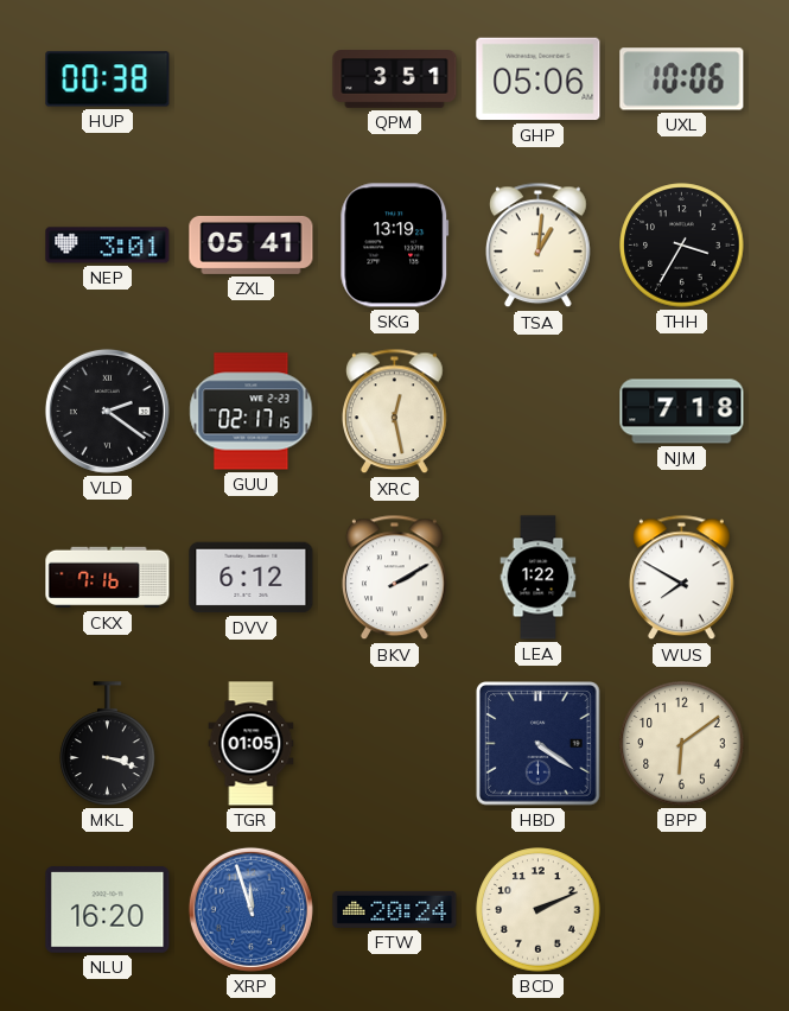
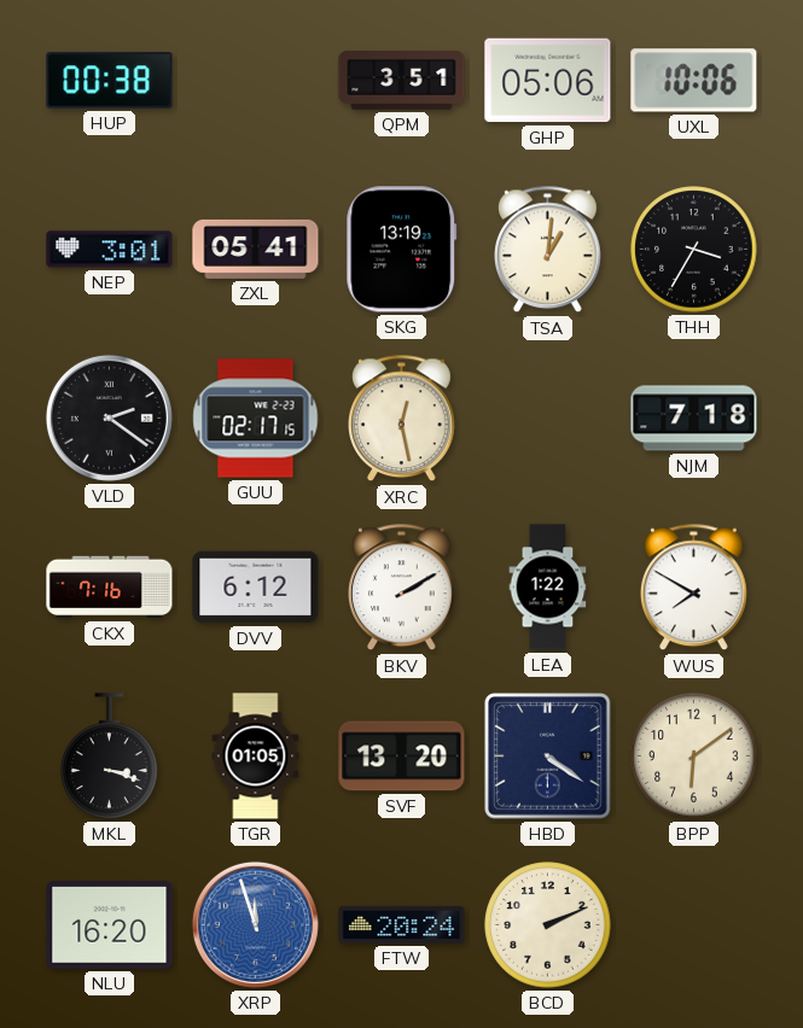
SVF: none -> 13:20 (402, 757)
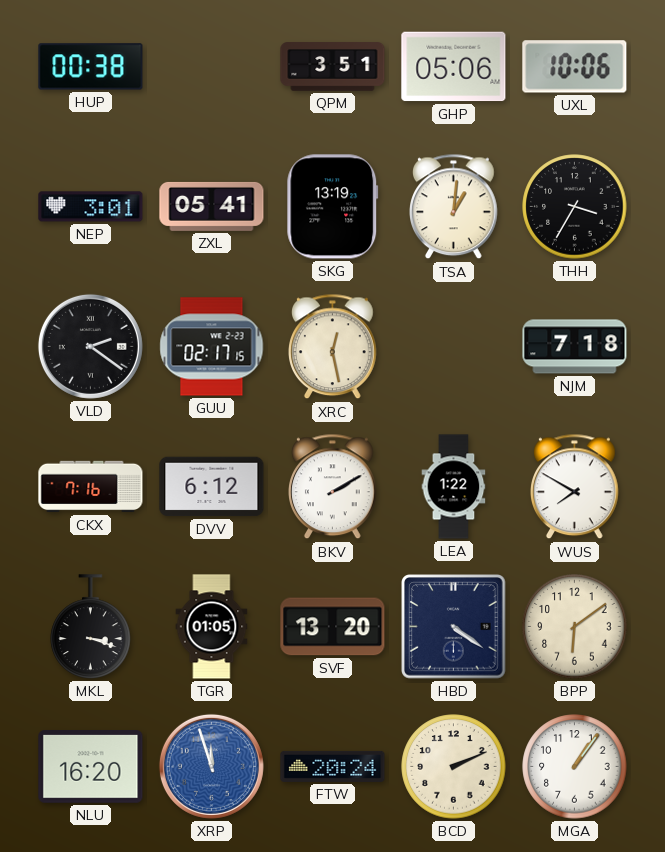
MGA: none -> 1:06 (575, 767)
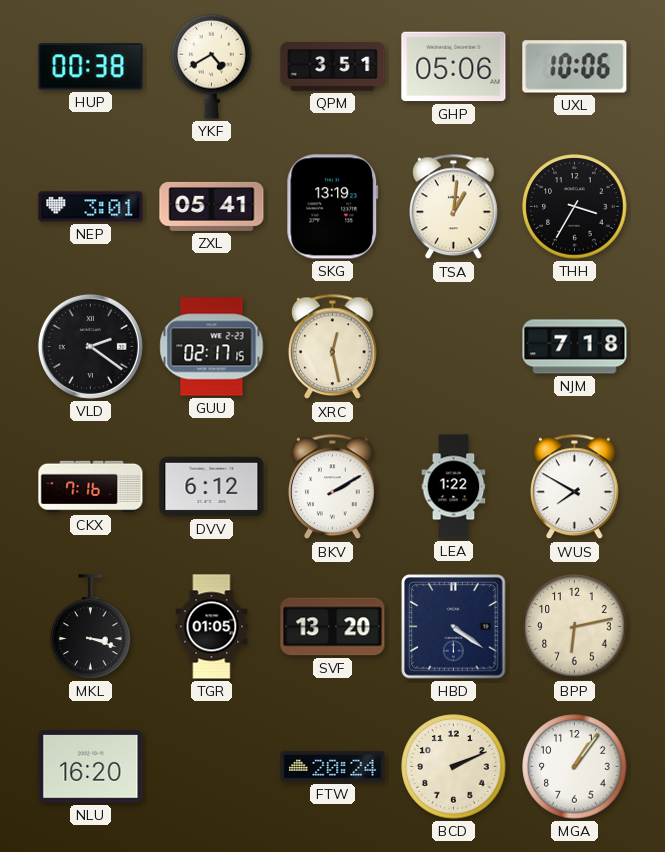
YKF: none -> 4:40 (212, 66)
BPP: 6:09 -> 6:13 (575, 627)
XRP: 11:57 -> none (211, 766)
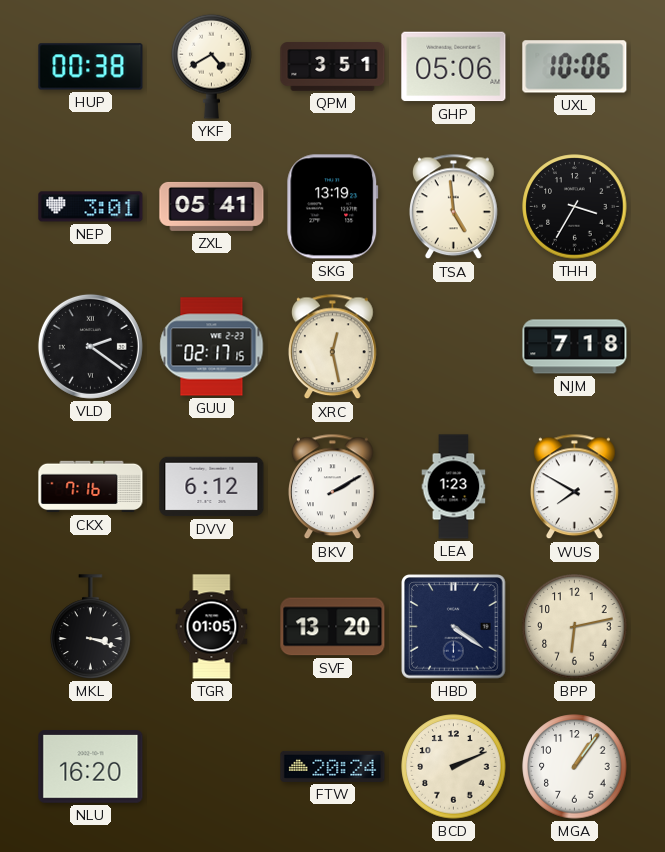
TSA: 1:01 -> 4:59 (454, 207)
LEA: 1:22 -> 1:23 (454, 487)
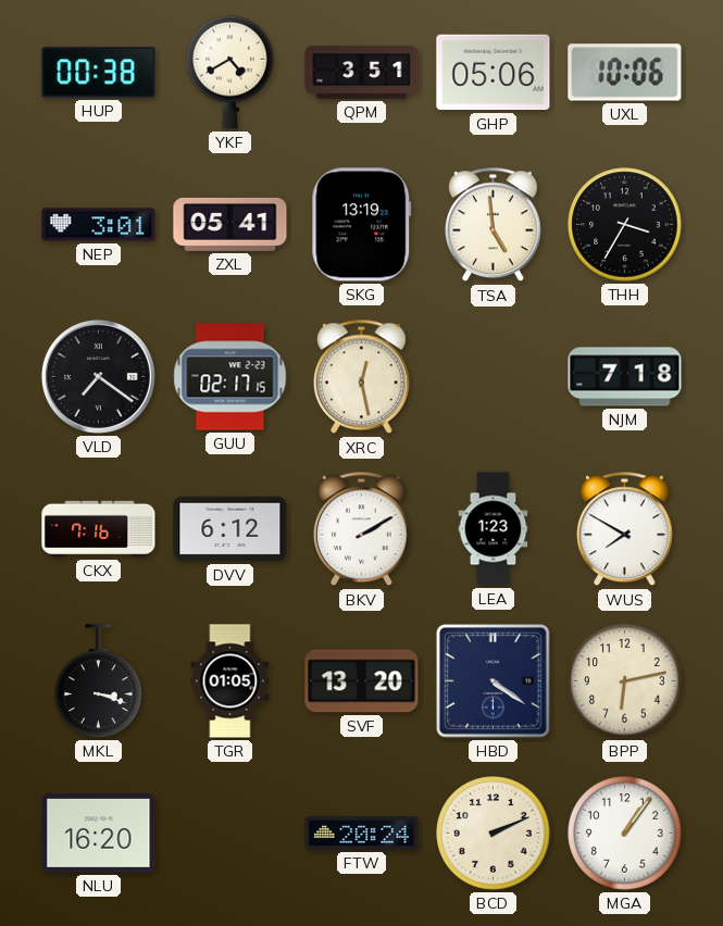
VLD: 2:21 -> 7:21 (98, 376)
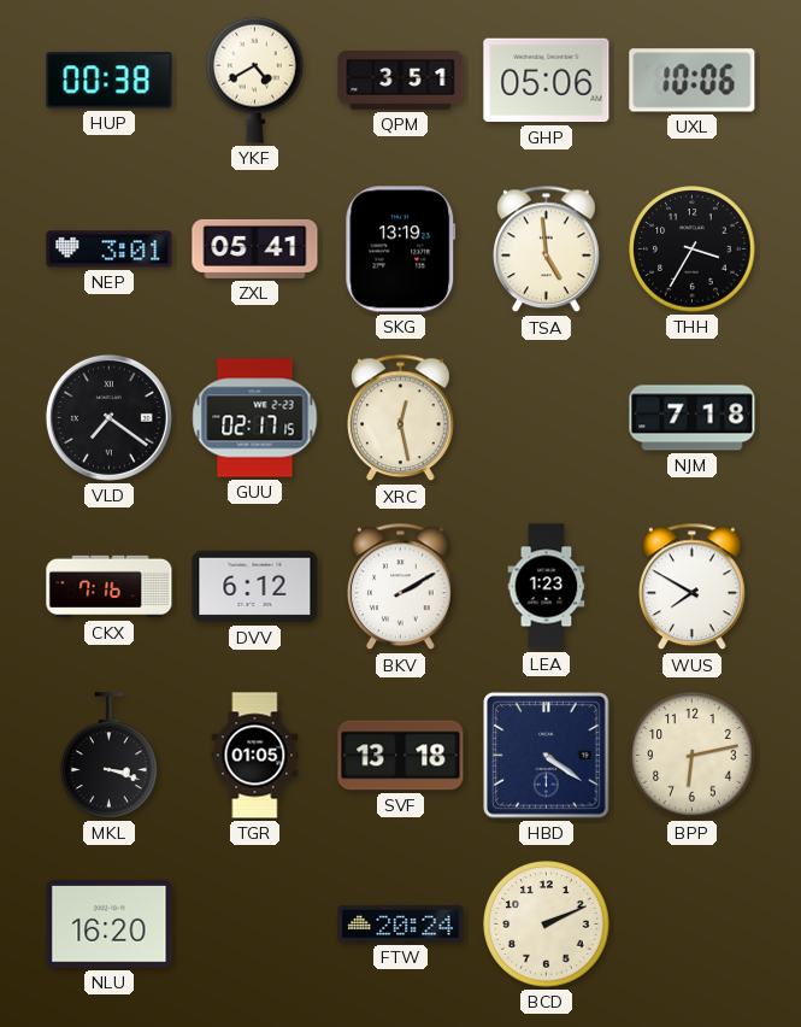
SVF: 13:20 -> 13:18 (401, 756)
MGA: 1:06 -> none (625, 834)
